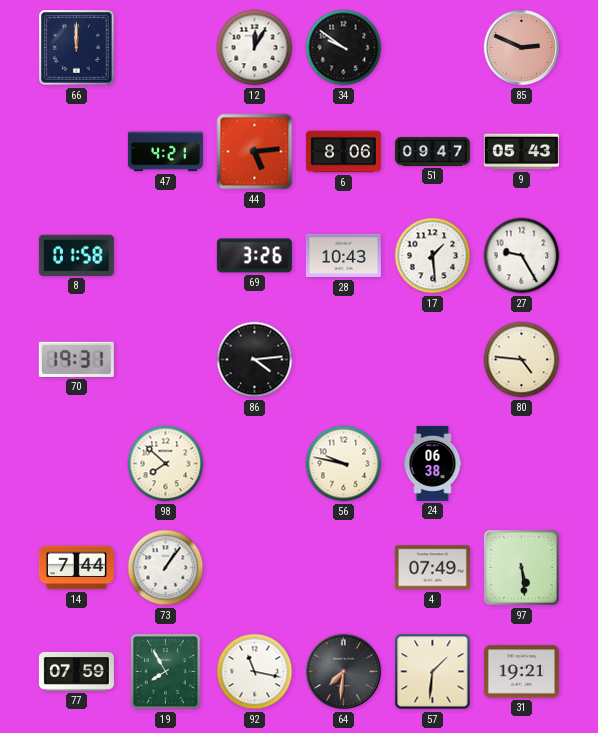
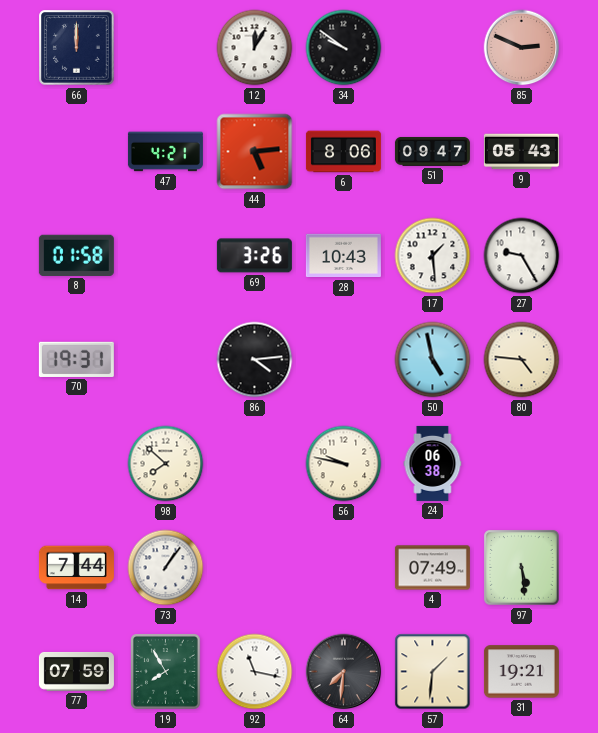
50: none -> 4:58 (433, 360)
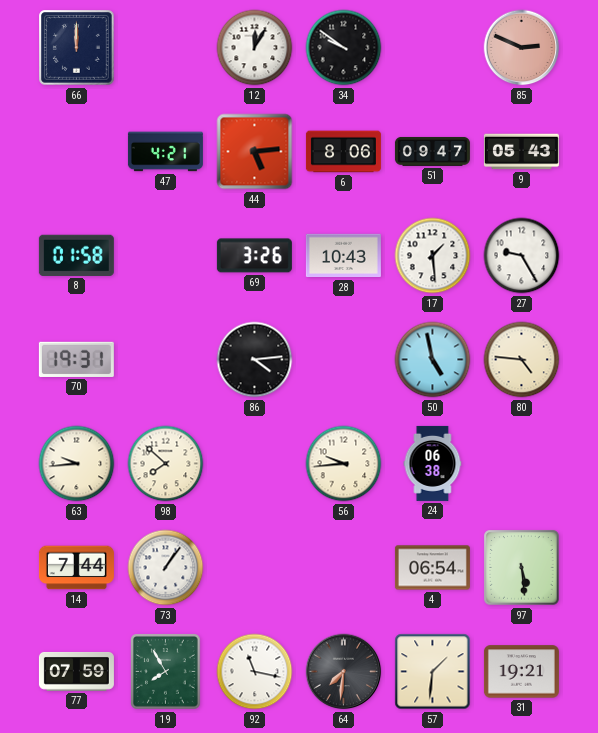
63: none -> 9:44 (77, 464)
56: 9:47 -> 9:44 (344, 464)
4: 07:49 -> 06:54 (432, 568)
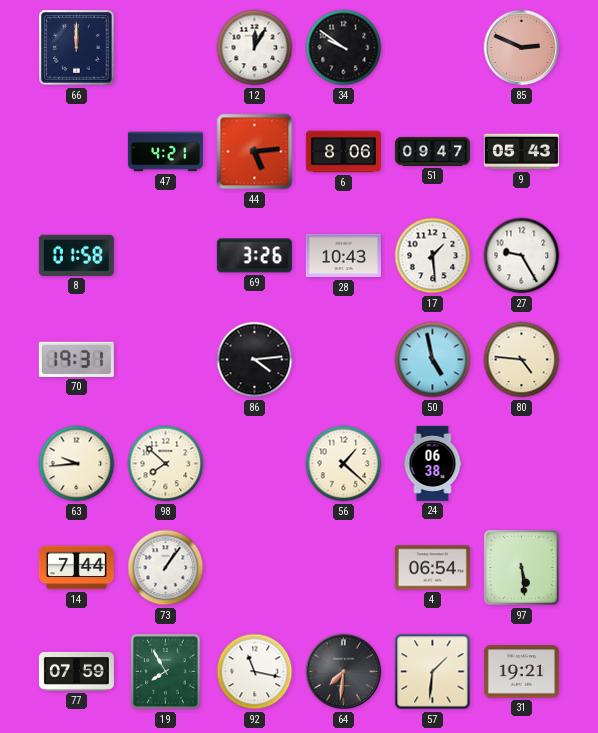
56: 9:44 -> 1:22 (344, 464)
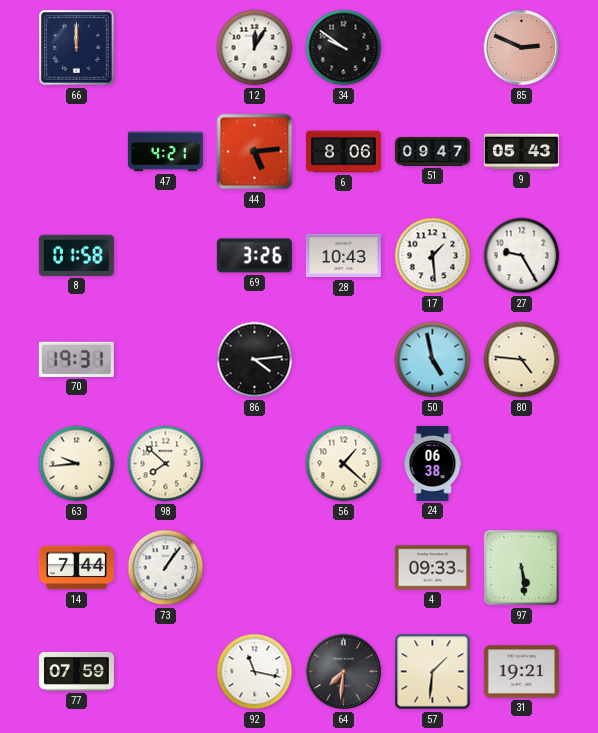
4: 06:54 -> 09:33 (432, 568)
19: 7:55 -> none (166, 672)
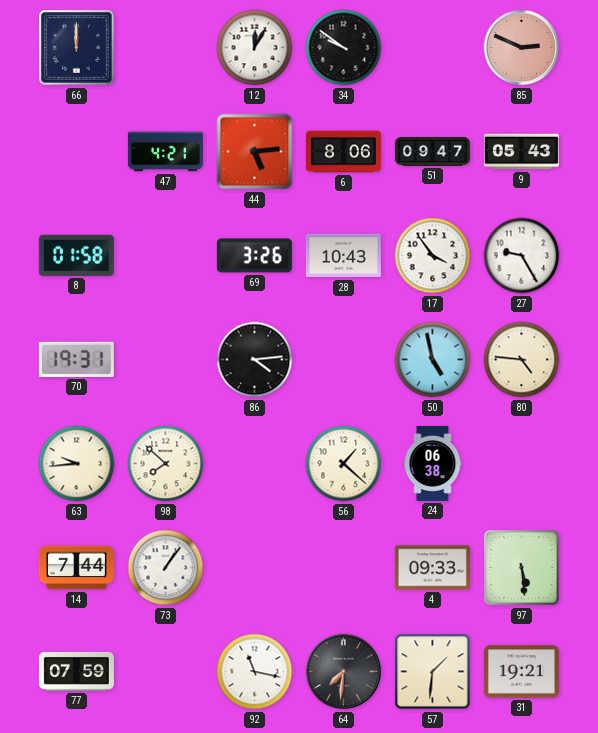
17: 1:29 -> 3:54 (433, 256)
